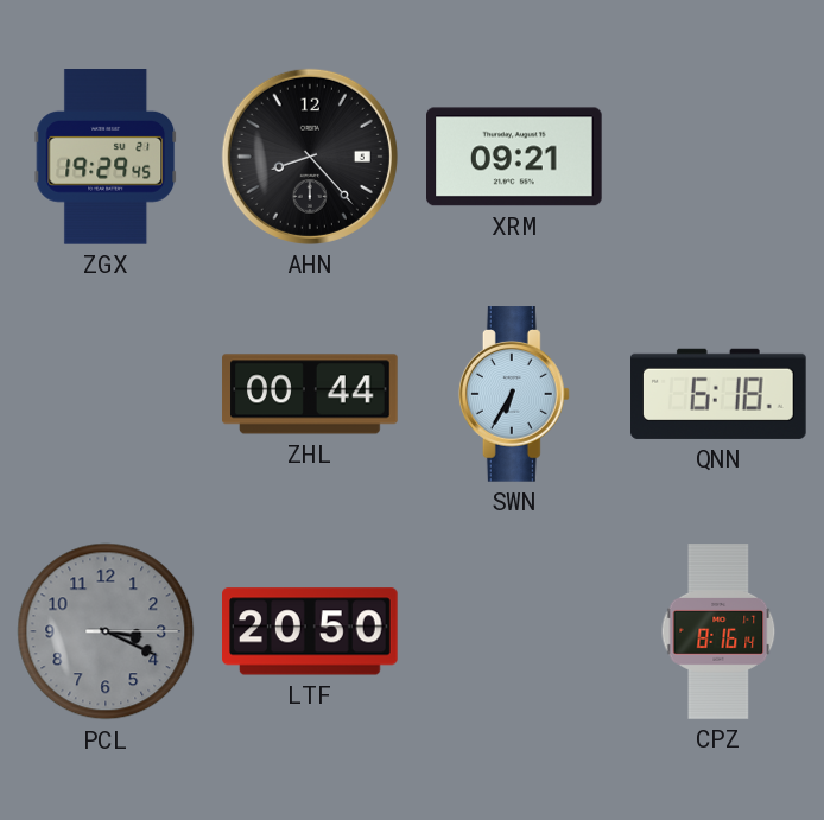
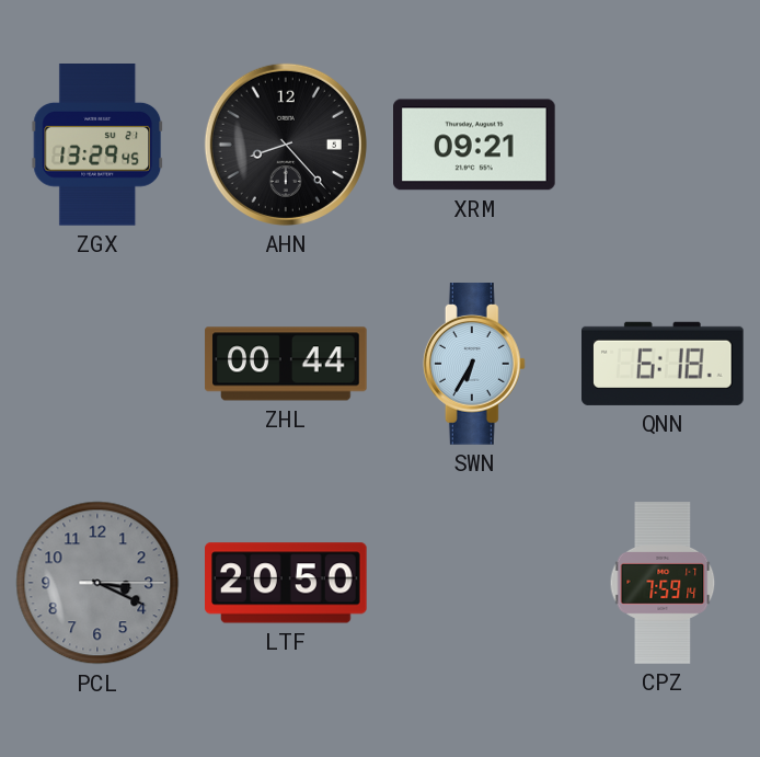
ZGX: 19:29 -> 13:29 (97, 145)
CPZ: 8:16 -> 7:59 (663, 583)
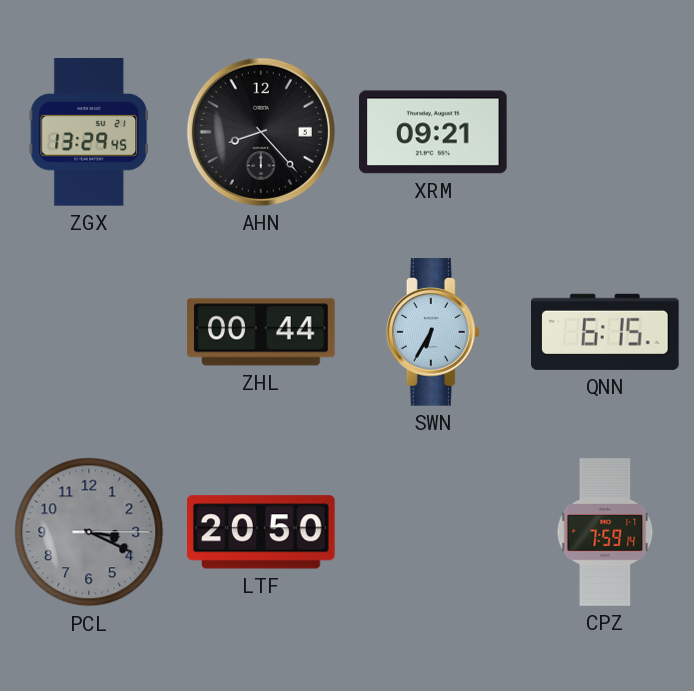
QNN: 6:18 -> 6:15 (606, 332)
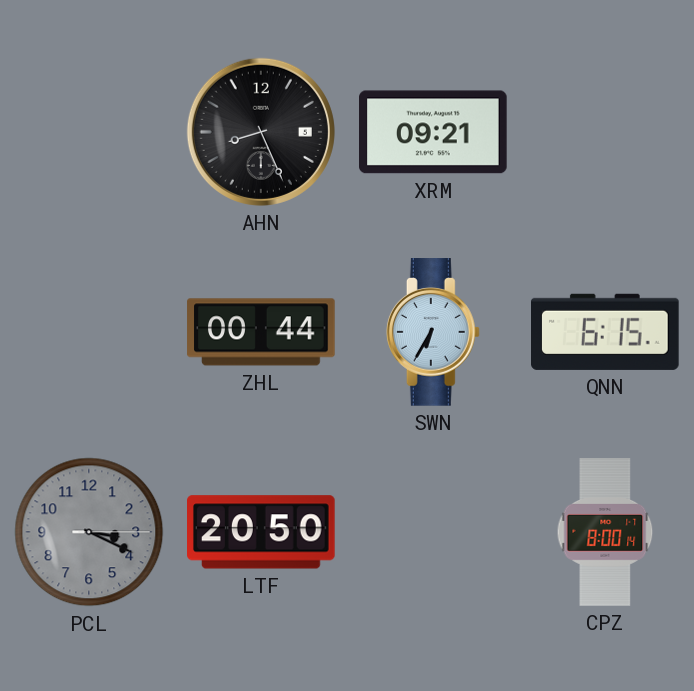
ZGX: 13:29 -> none (89, 132)
AHN: 8:23 -> 8:26 (261, 132)
CPZ: 7:59 -> 8:00 (605, 532)
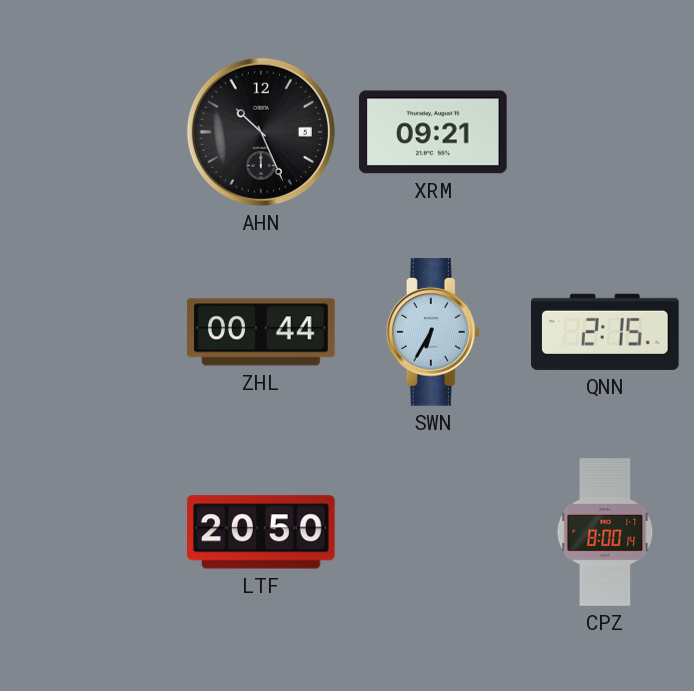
AHN: 8:26 -> 10:26 (261, 132)
QNN: 6:15 -> 2:15 (606, 332)
PCL: 3:19 -> none (89, 532)
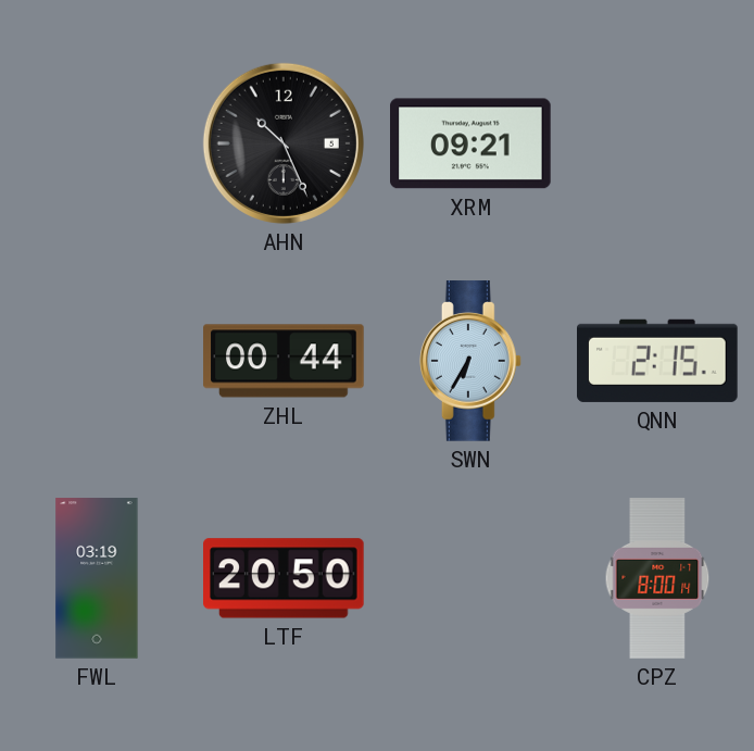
FWL: none -> 03:19 (97, 578)
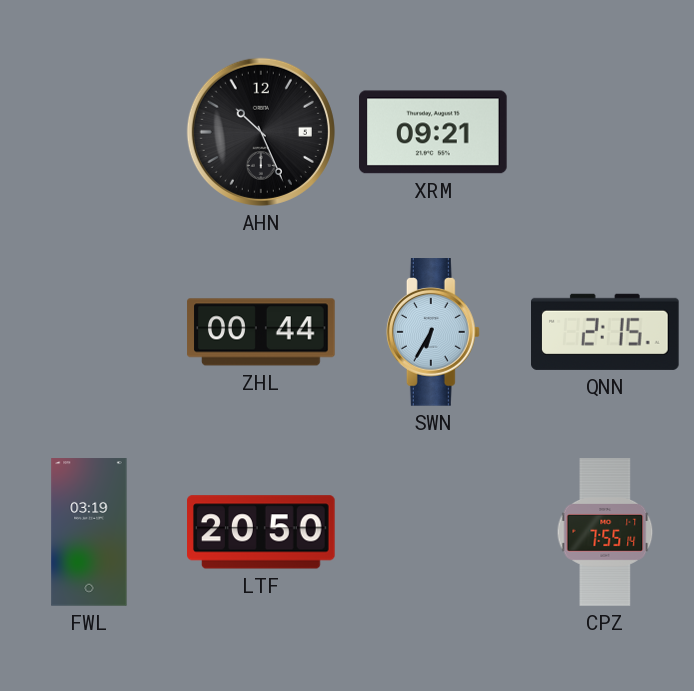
CPZ: 8:00 -> 7:55 (605, 532)
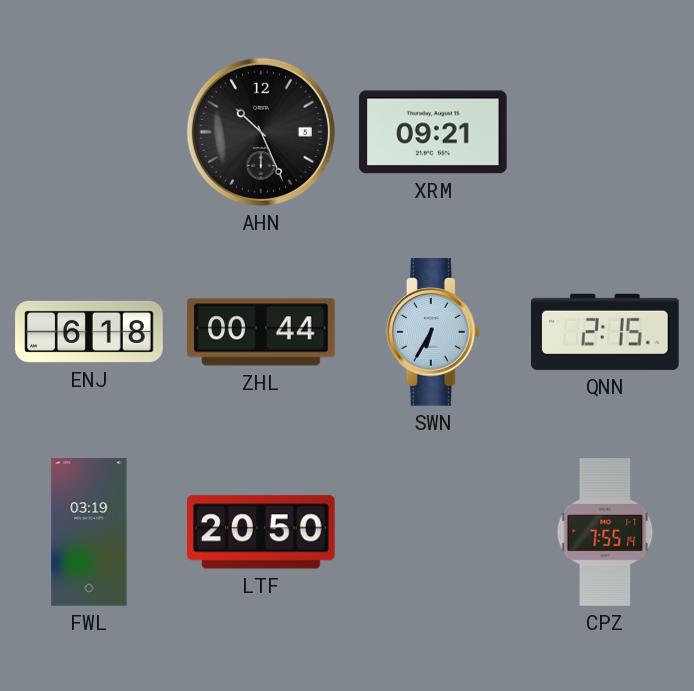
ENJ: none -> 6:18 (89, 332)
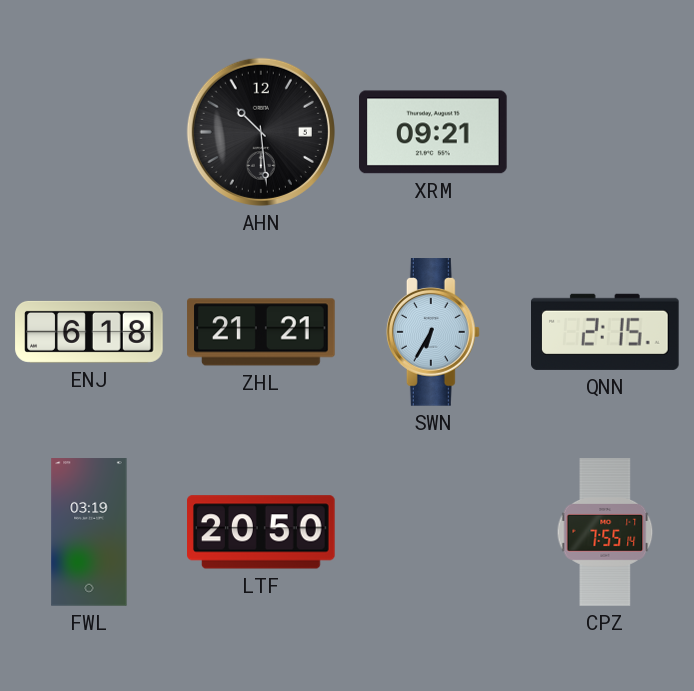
AHN: 10:26 -> 10:29 (261, 132)
ZHL: 00:44 -> 21:21 (261, 332)
